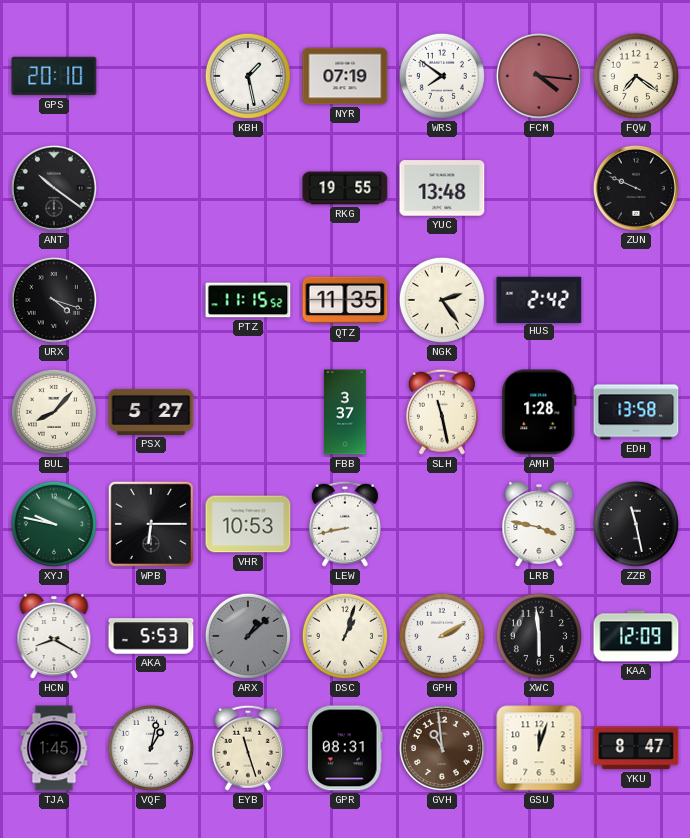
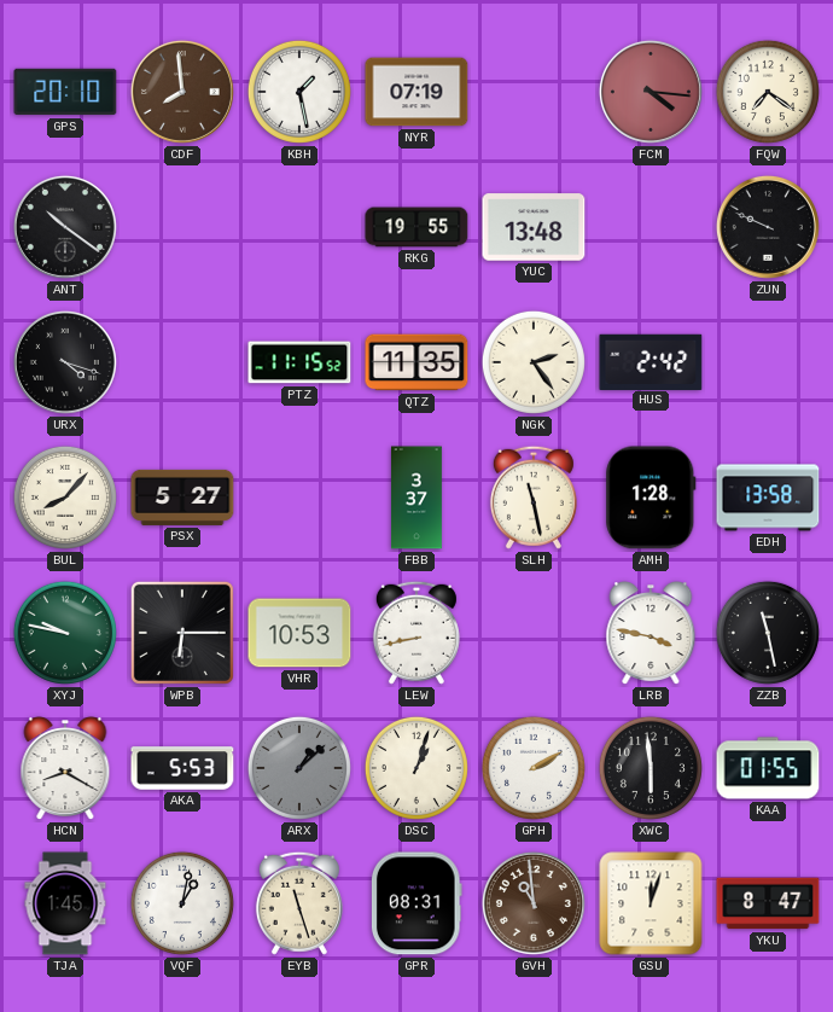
CDF: none -> 7:59 (182, 92)
WRS: 7:51 -> none (442, 76)
KAA: 12:09 -> 01:55 (768, 768)
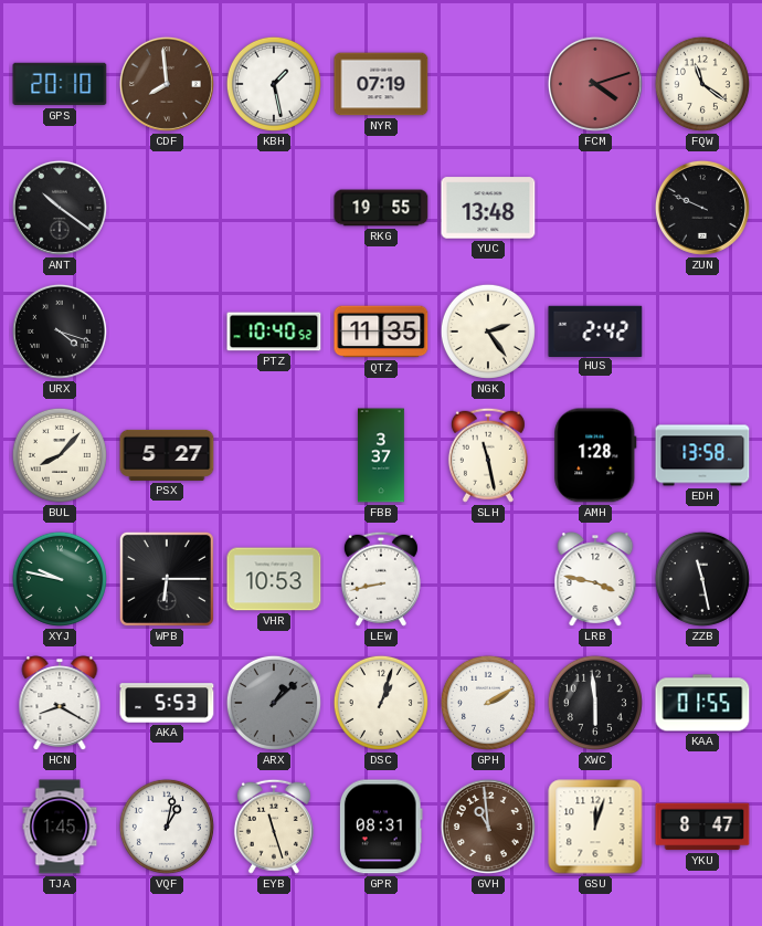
FCM: 4:16 -> 4:12 (595, 84)
FQW: 7:21 -> 11:21 (702, 84)
PTZ: 11:15 -> 10:40 (274, 332)
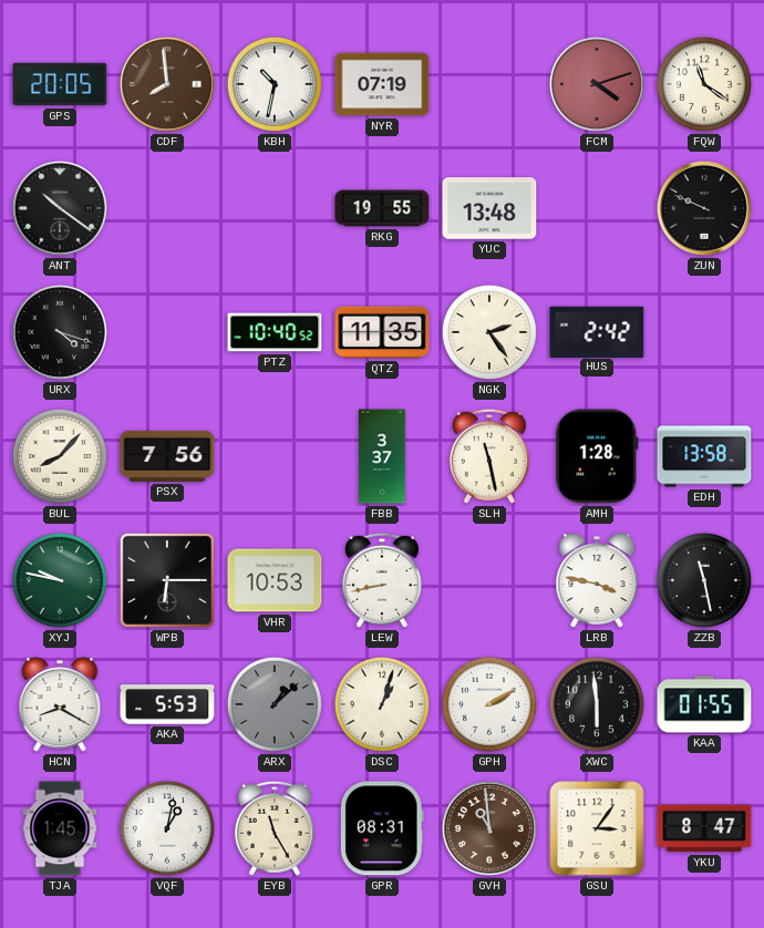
GPS: 20:10 -> 20:05 (60, 84)
KBH: 1:28 -> 10:32 (275, 84)
PSX: 5:27 -> 7:56 (167, 456)
EYB: 11:27 -> 11:25 (275, 828)
GSU: 12:03 -> 3:06 (597, 828)
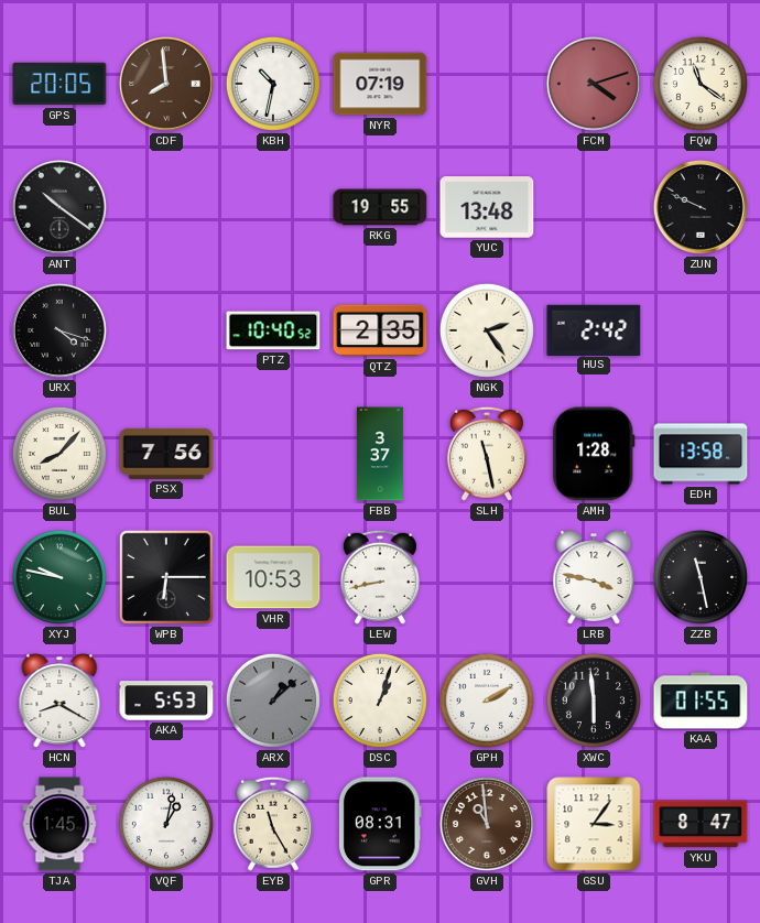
QTZ: 11:35 -> 2:35 (380, 330)
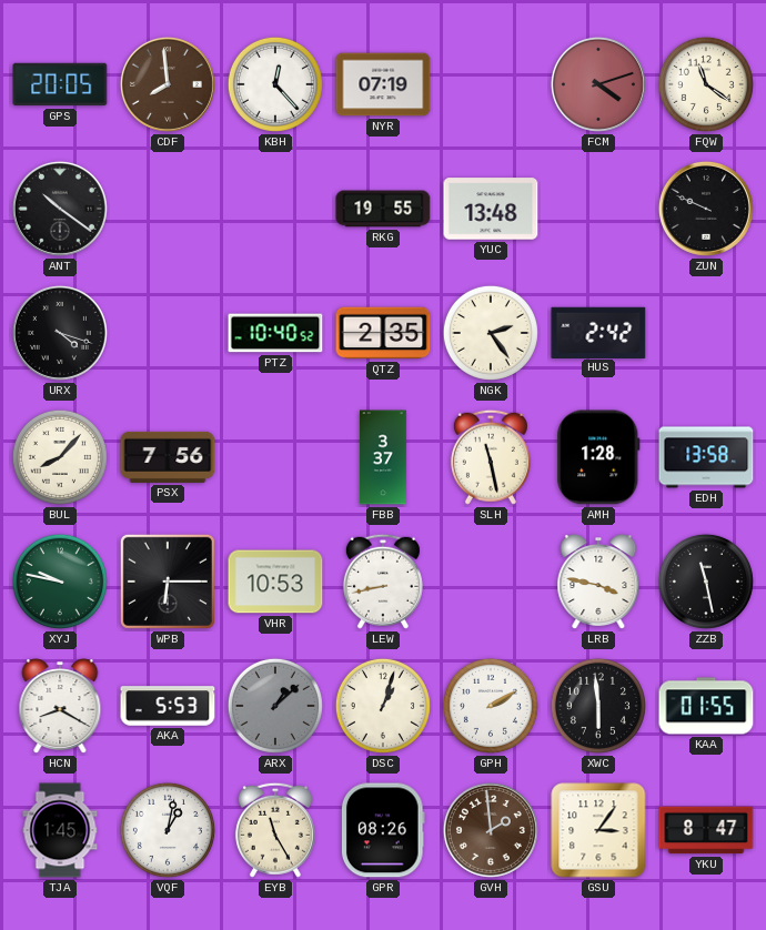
KBH: 10:32 -> 12:23 (275, 84)
GPR: 08:31 -> 08:26 (383, 830)
GVH: 10:59 -> 1:59 (491, 830)
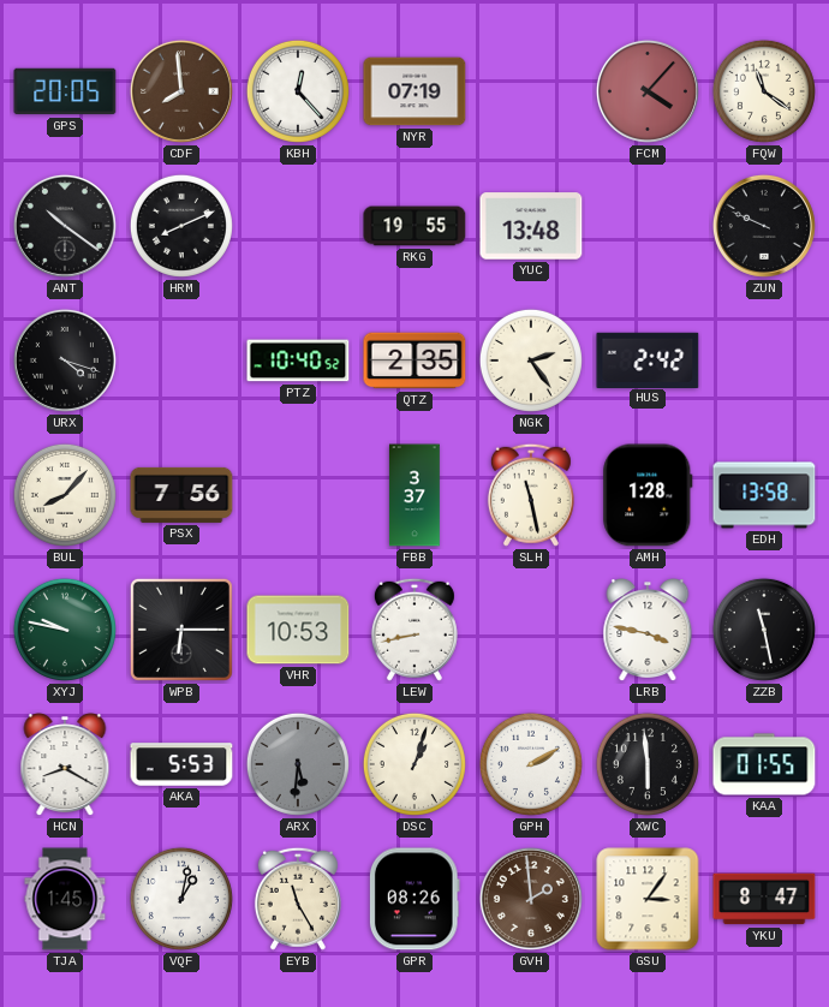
FCM: 4:12 -> 4:07 (648, 91)
HRM: none -> 8:11 (181, 226)
ARX: 1:08 -> 5:31 (298, 764)
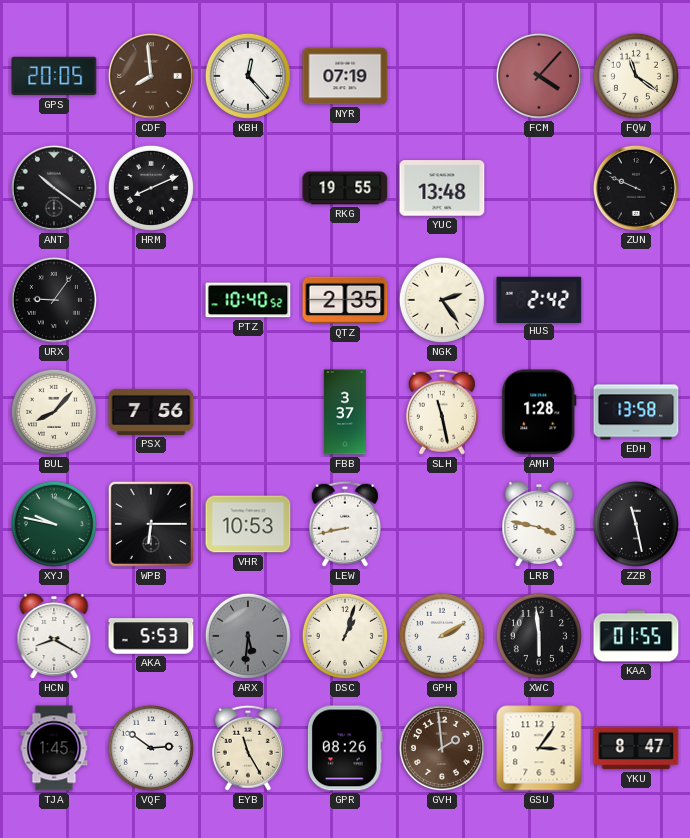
URX: 4:18 -> 9:06 (54, 300)
VQF: 1:02 -> 2:51 (151, 748)
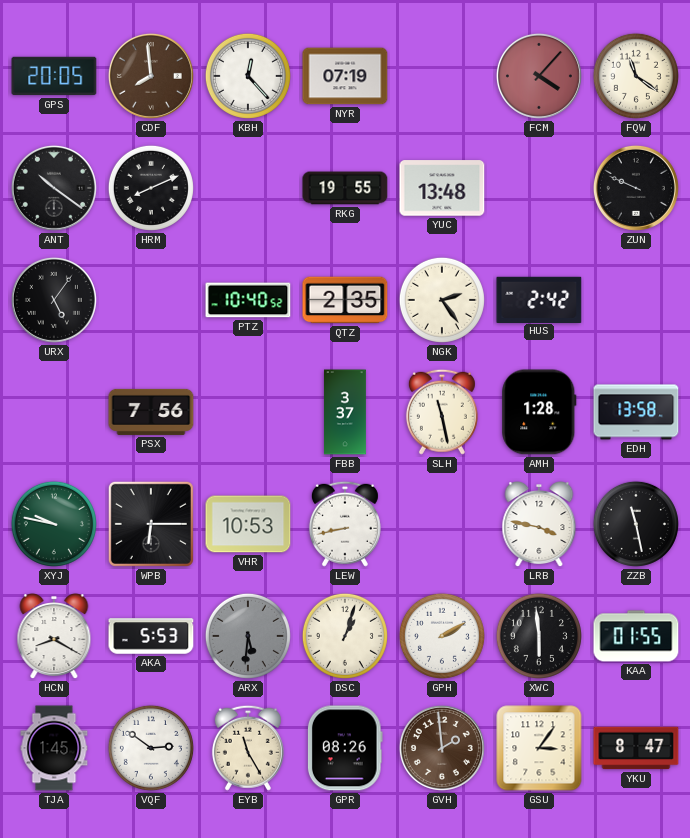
URX: 9:06 -> 5:06 (54, 300)
BUL: 8:07 -> none (54, 412)
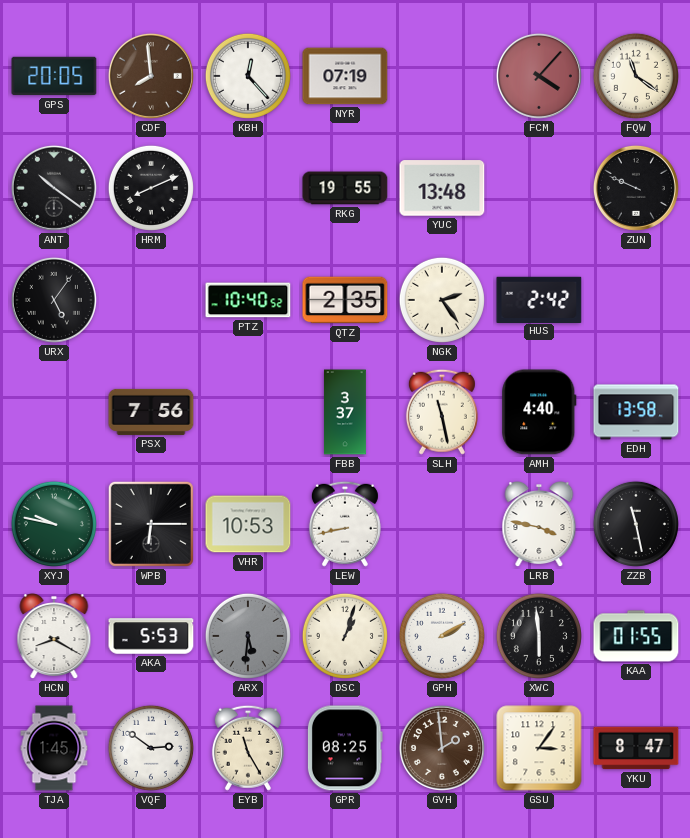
AMH: 1:28 -> 4:40 (539, 412)
GPR: 08:26 -> 08:25 (345, 748)
